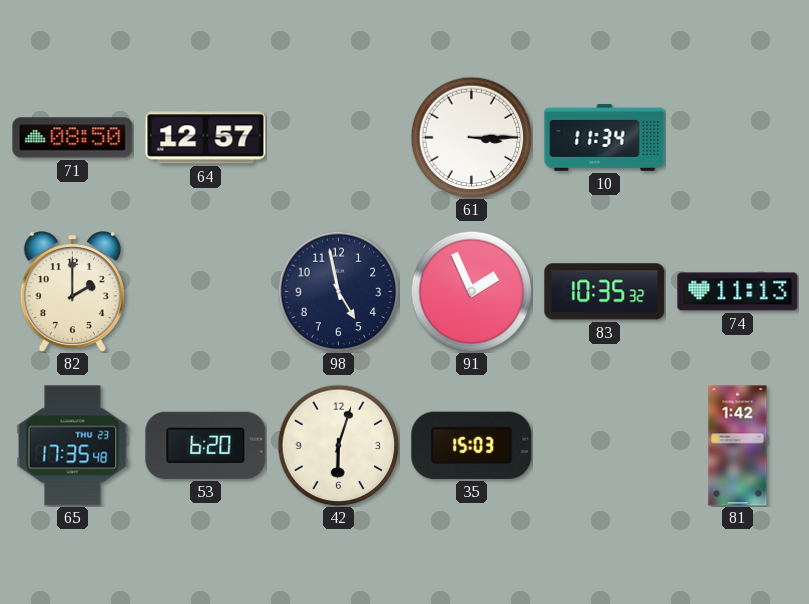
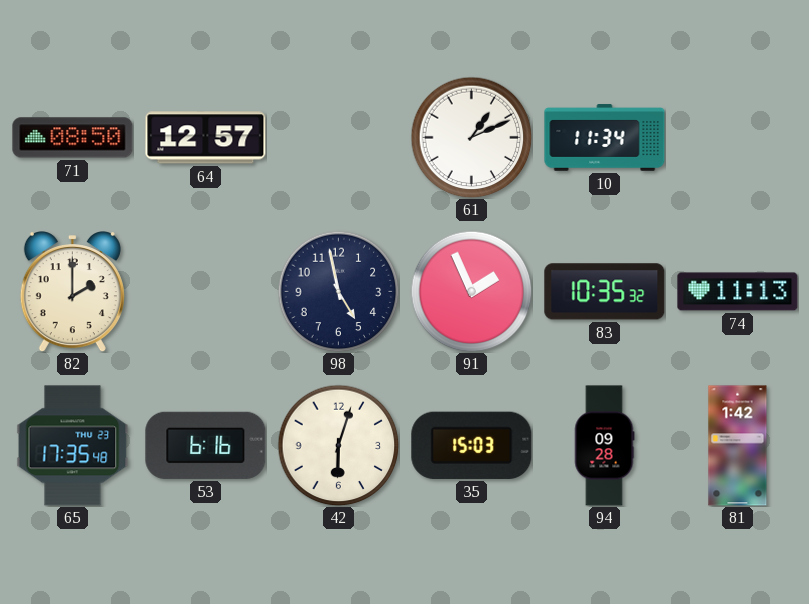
61: 3:15 -> 1:11 (471, 137)
53: 6:20 -> 6:16 (206, 445)
94: none -> 09:28 (604, 446)
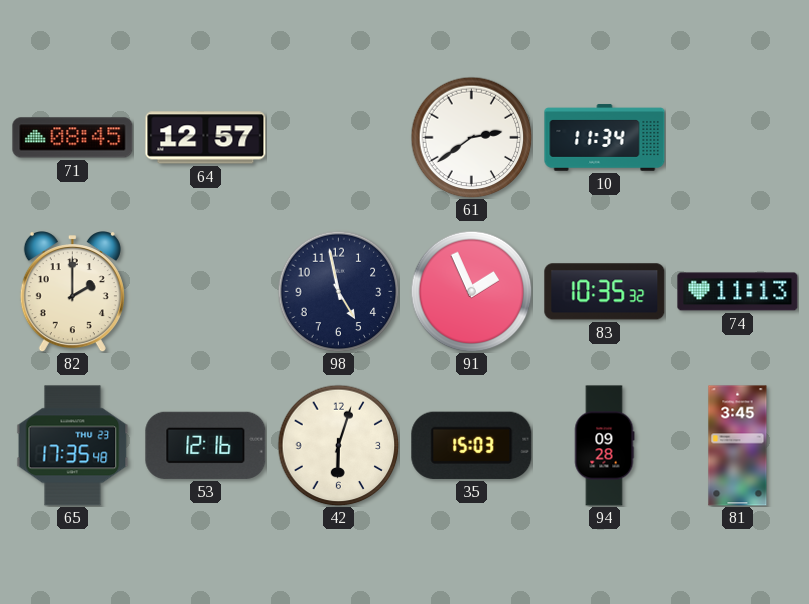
71: 08:50 -> 08:45 (73, 138)
61: 1:11 -> 2:39 (471, 137)
53: 6:16 -> 12:16 (206, 445)
81: 1:42 -> 3:45 (738, 446)
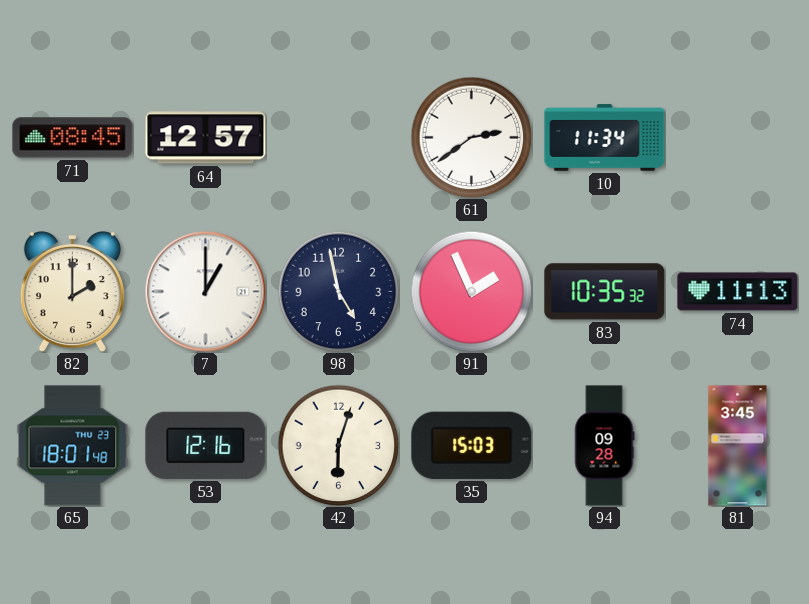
7: none -> 1:00 (206, 292)
65: 17:35 -> 18:01 (73, 446)
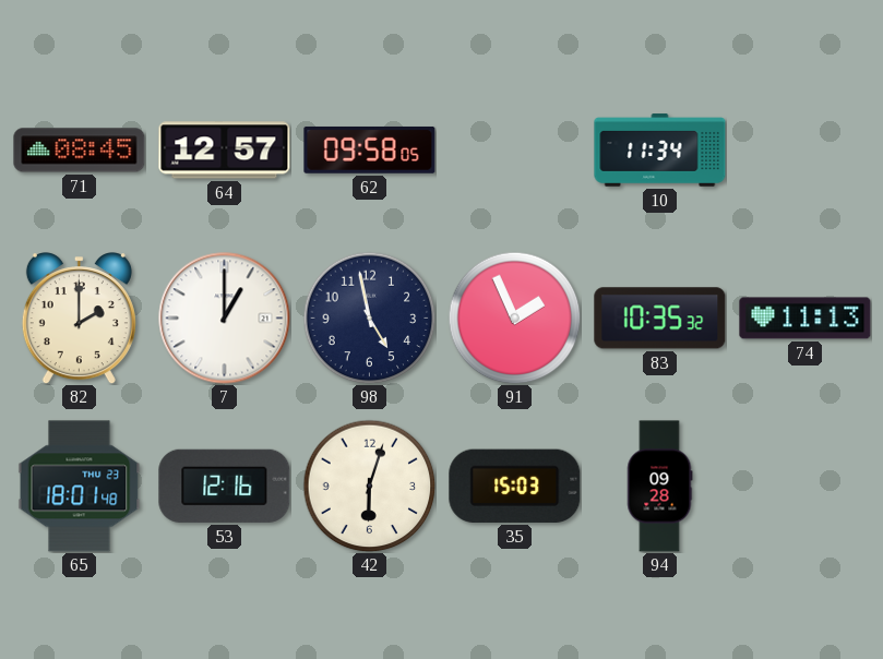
62: none -> 09:58 (370, 149)
61: 2:39 -> none (471, 137)
81: 3:45 -> none (738, 446)
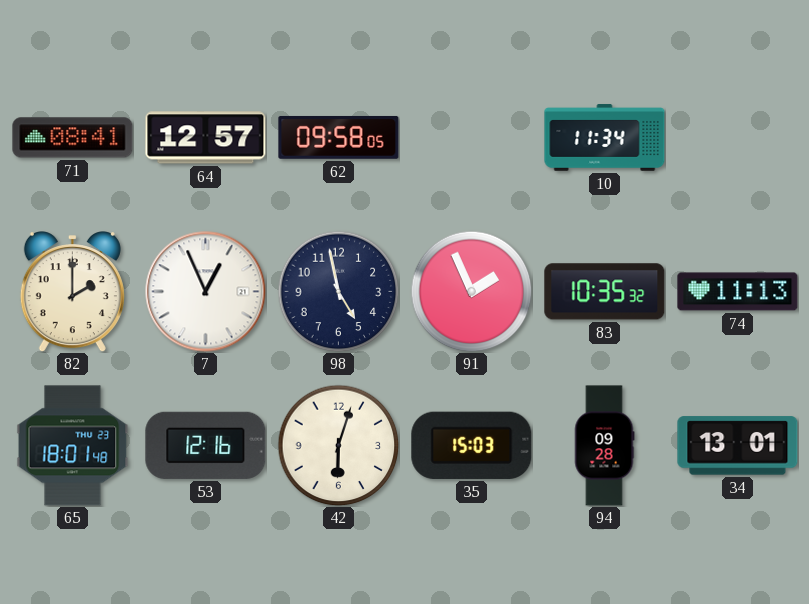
71: 08:45 -> 08:41 (73, 138)
7: 1:00 -> 12:56 (206, 292)
34: none -> 13:01 (738, 446)
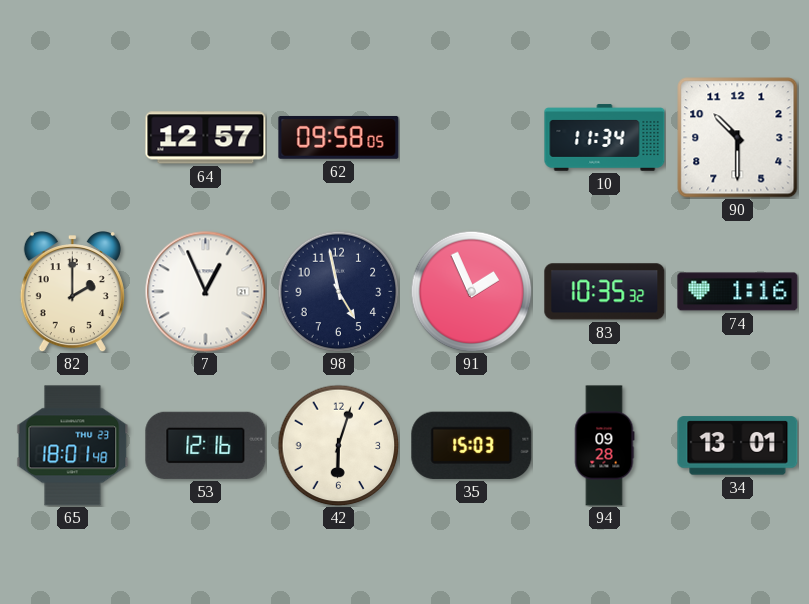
71: 08:41 -> none (73, 138)
90: none -> 10:30 (738, 138)
74: 11:13 -> 1:16 (738, 292)
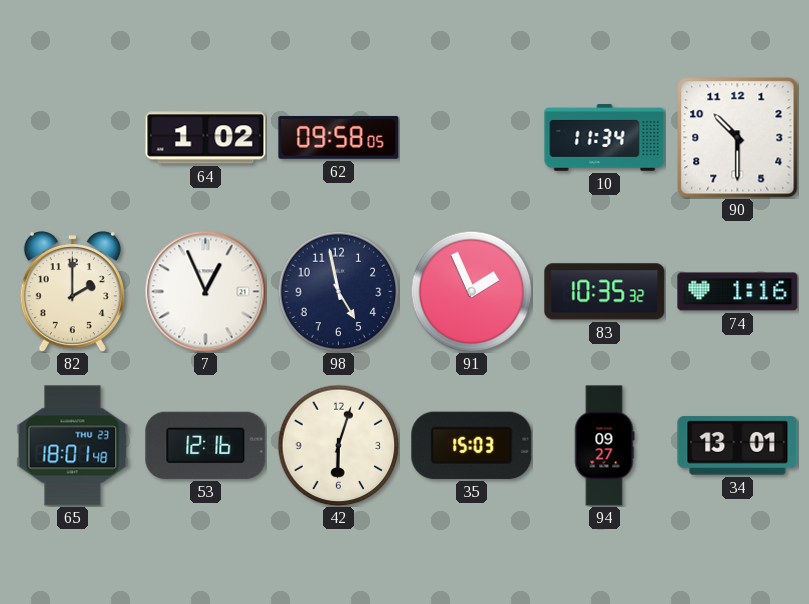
64: 12:57 -> 1:02 (206, 138)
94: 09:28 -> 09:27 (604, 446)
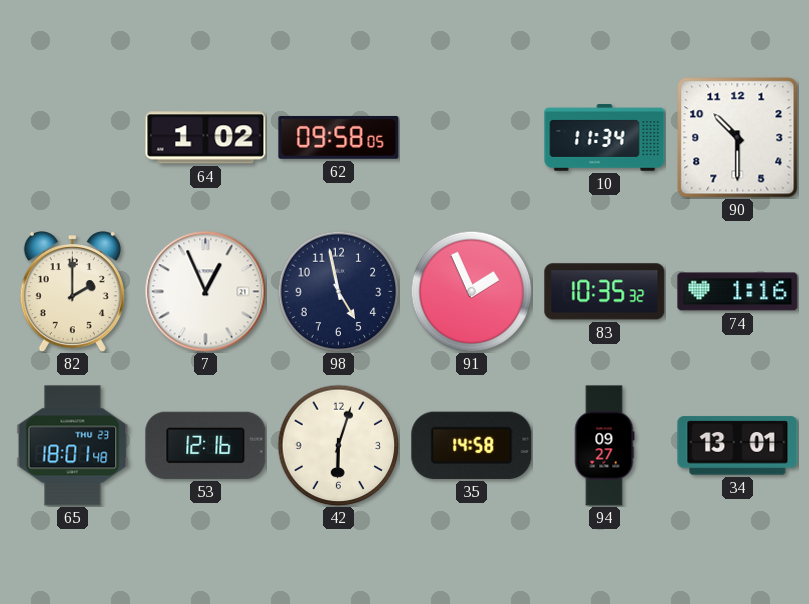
35: 15:03 -> 14:58 (472, 445)
